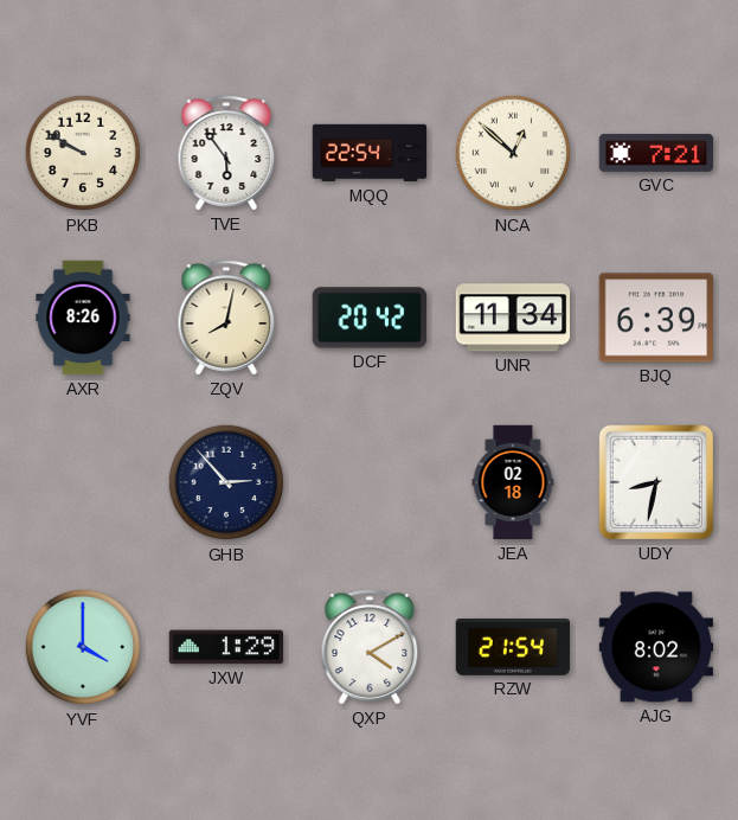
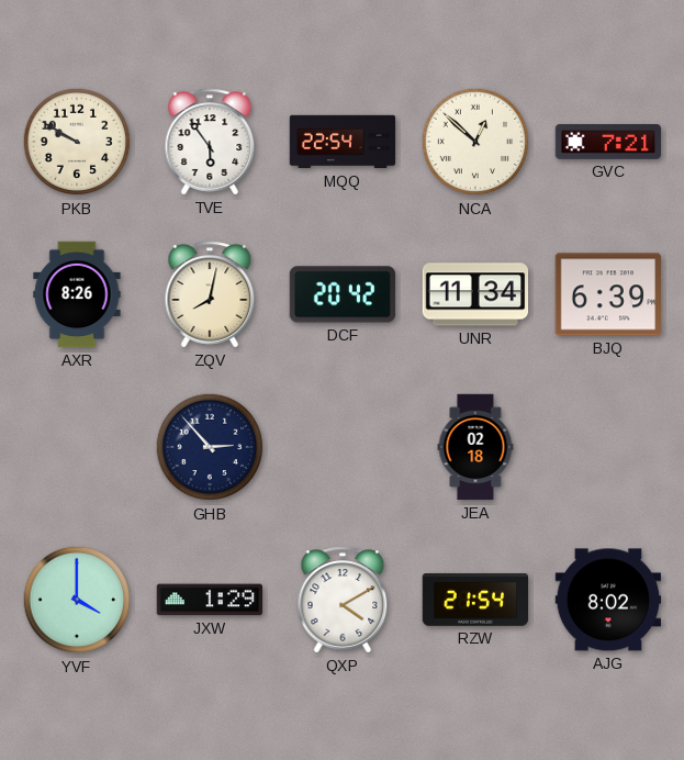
UDY: 8:32 -> none (656, 482)
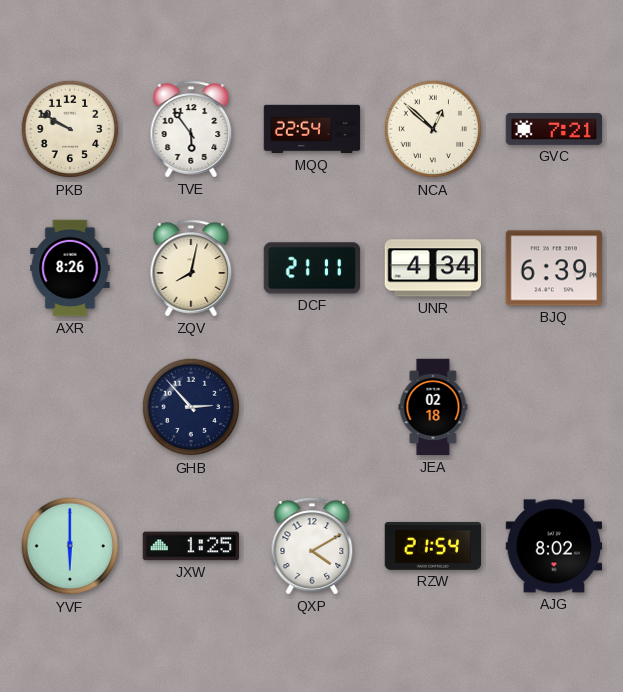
DCF: 20:42 -> 21:11 (312, 268)
UNR: 11:34 -> 4:34 (433, 268)
YVF: 4:00 -> 6:00 (70, 546)
JXW: 1:29 -> 1:25 (191, 546)
